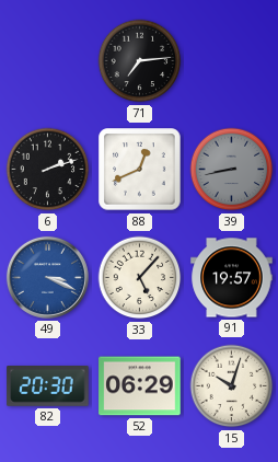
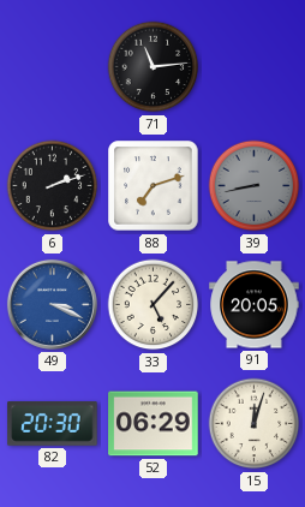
71: 7:14 -> 11:14 (154, 67)
88: 12:41 -> 7:12 (154, 186)
91: 19:57 -> 20:05 (255, 305)
15: 10:03 -> 12:03 (255, 424)
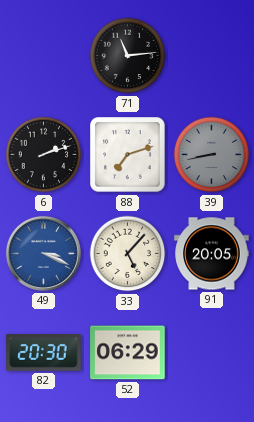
15: 12:03 -> none (255, 424)
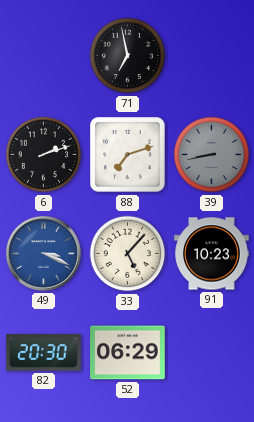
71: 11:14 -> 6:58 (128, 56)
91: 20:05 -> 10:23 (212, 254)
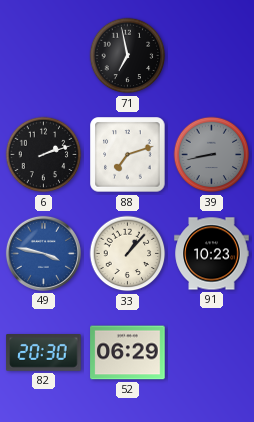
49: 3:19 -> 3:47 (43, 253)
33: 5:07 -> 1:07 (128, 254)
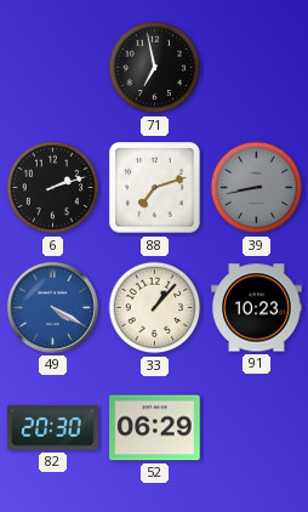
49: 3:47 -> 4:20 (52, 307)
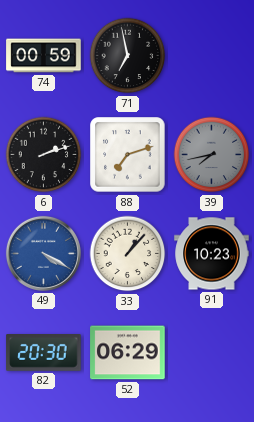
74: none -> 00:59 (44, 56)
39: 8:43 -> 7:43 (212, 155)
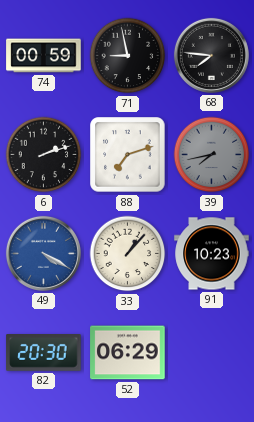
71: 6:58 -> 8:58 (128, 56)
68: none -> 7:46 (211, 55)
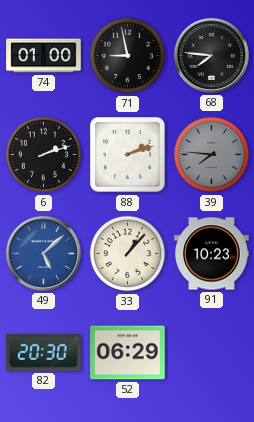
74: 00:59 -> 01:00 (44, 56)
88: 7:12 -> 2:12 (128, 155)
39: 7:43 -> 7:46 (212, 155)
49: 4:20 -> 5:08 (43, 253)
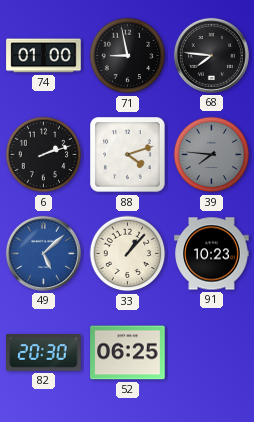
88: 2:12 -> 4:12 (128, 155)
52: 06:29 -> 06:25 (128, 353)
